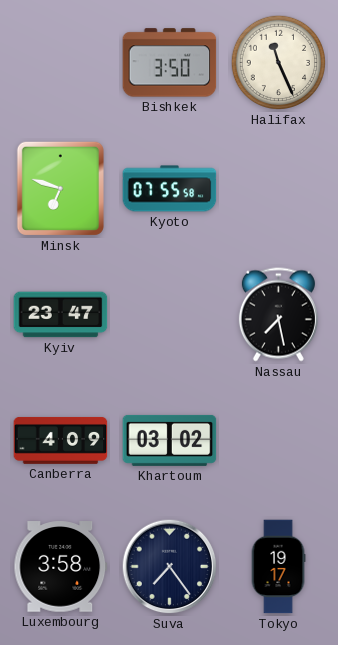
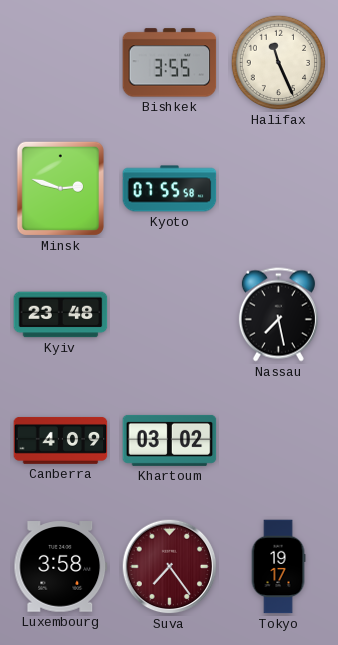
Bishkek: 3:50 -> 3:55 (170, 63)
Minsk: 6:48 -> 2:48 (60, 188)
Kyiv: 23:47 -> 23:48 (61, 315)
Suva dial: navy -> burgundy (170, 567)
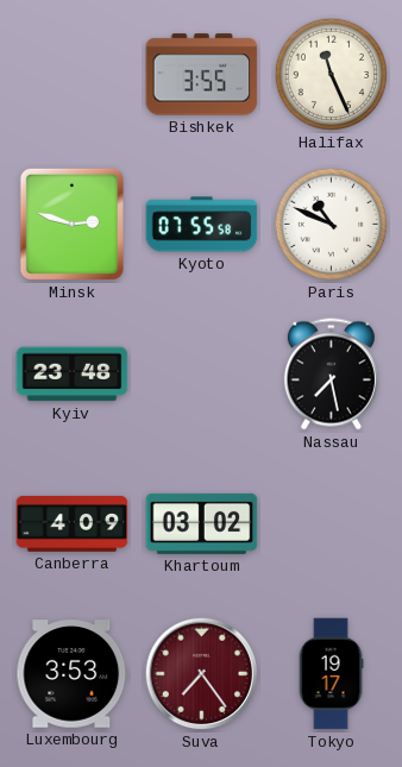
Paris: none -> 10:49 (332, 225)
Luxembourg: 3:58 -> 3:53 (73, 674)
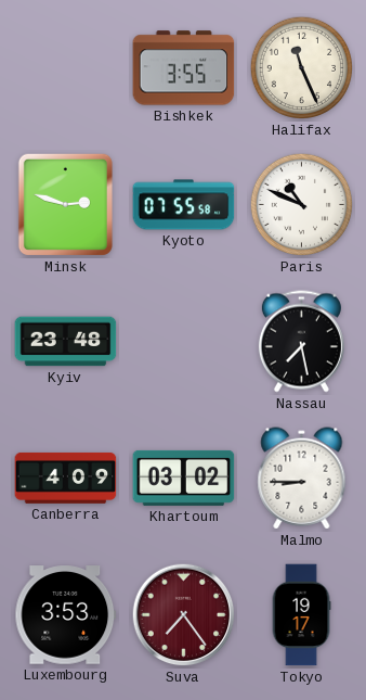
Malmo: none -> 8:45 (302, 479)
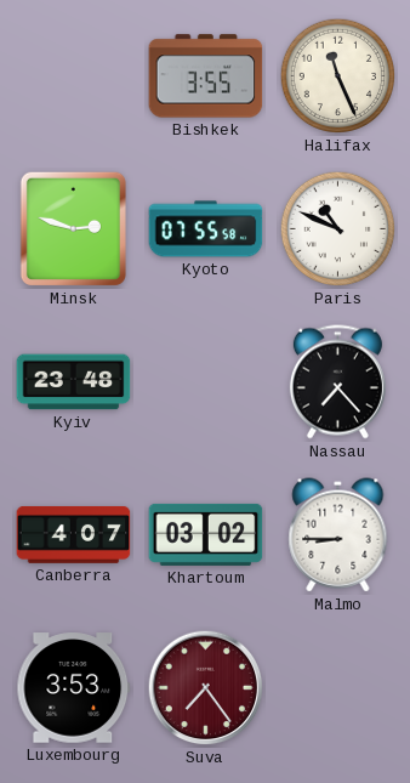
Nassau: 7:28 -> 7:23 (337, 382)
Canberra: 4:09 -> 4:07 (74, 534)
Tokyo: 19:17 -> none (301, 615)
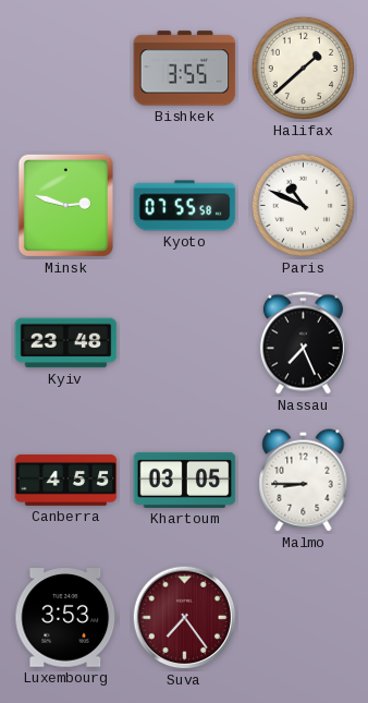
Halifax: 11:26 -> 1:38 (304, 69)
Nassau: 7:23 -> 7:26 (303, 343)
Canberra: 4:07 -> 4:55 (66, 480)
Khartoum: 03:02 -> 03:05 (185, 480)
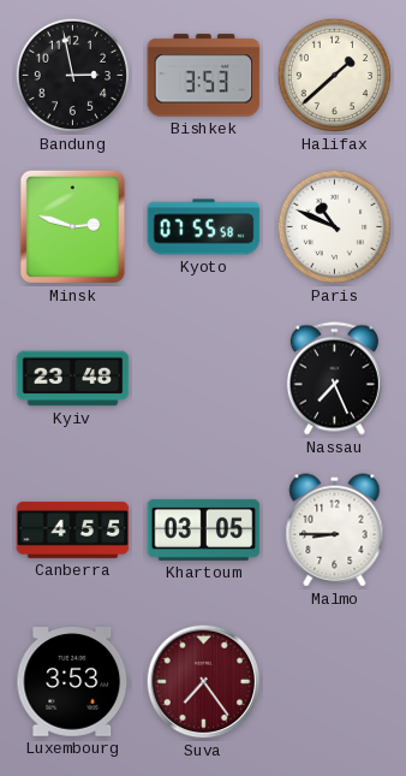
Bandung: none -> 2:58 (73, 76)
Bishkek: 3:55 -> 3:53 (204, 76)
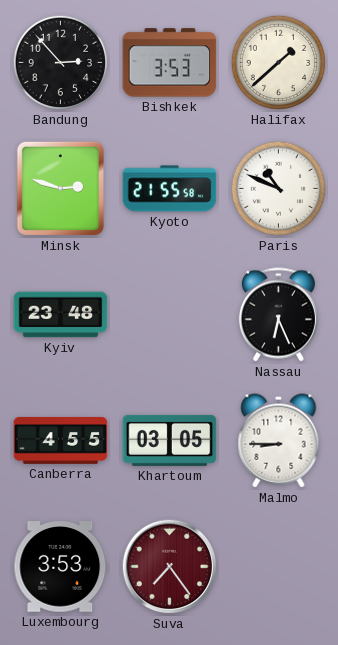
Bandung: 2:58 -> 2:53 (61, 63)
Kyoto: 07:55 -> 21:55 (170, 189)
Nassau: 7:26 -> 6:26 (278, 315)
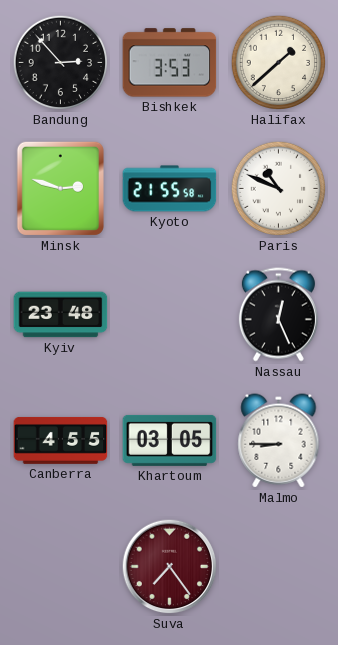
Nassau: 6:26 -> 12:26 (278, 315)
Luxembourg: 3:53 -> none (61, 567)
